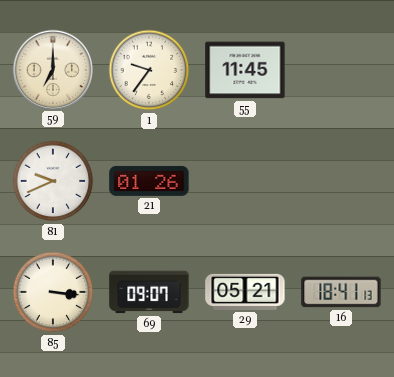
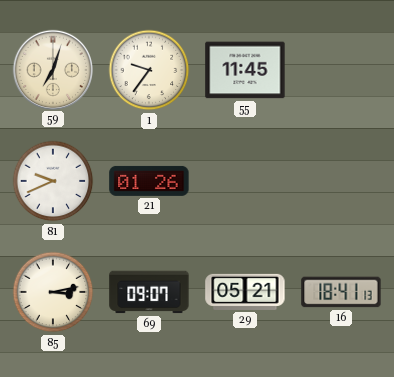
59: 7:00 -> 7:03 (52, 69)
85: 3:16 -> 3:13 (53, 292)
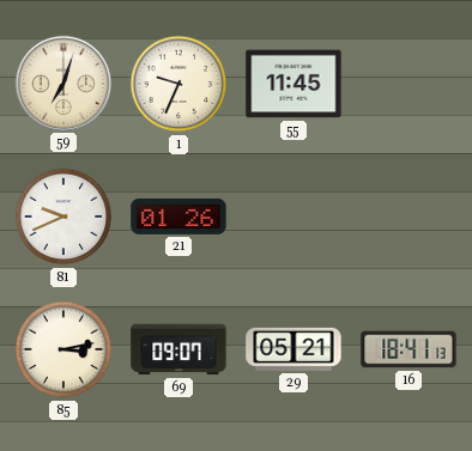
1: 9:36 -> 9:34 (178, 84)
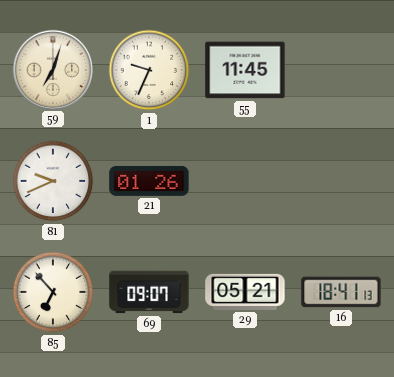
85: 3:13 -> 6:53 (53, 292)
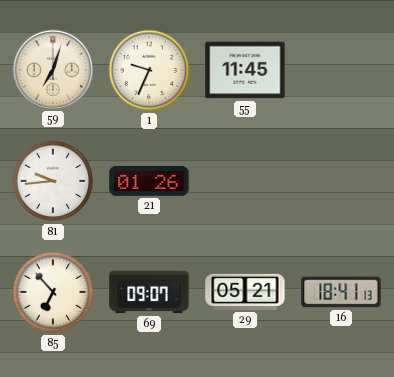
81: 9:41 -> 9:44 (53, 181)
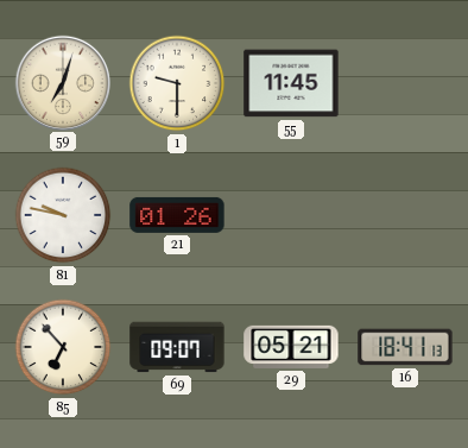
1: 9:34 -> 9:30 (177, 83)
81: 9:44 -> 9:47 (63, 215)
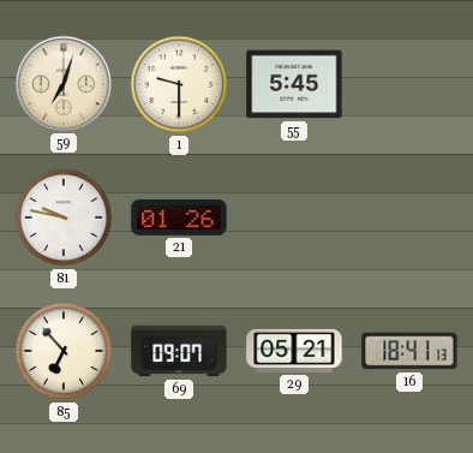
55: 11:45 -> 5:45 (294, 84)
